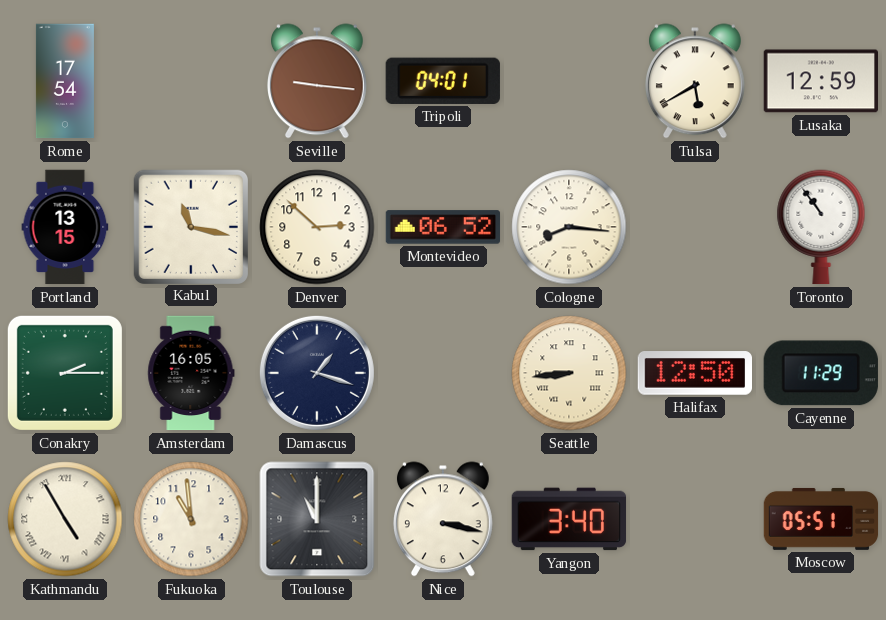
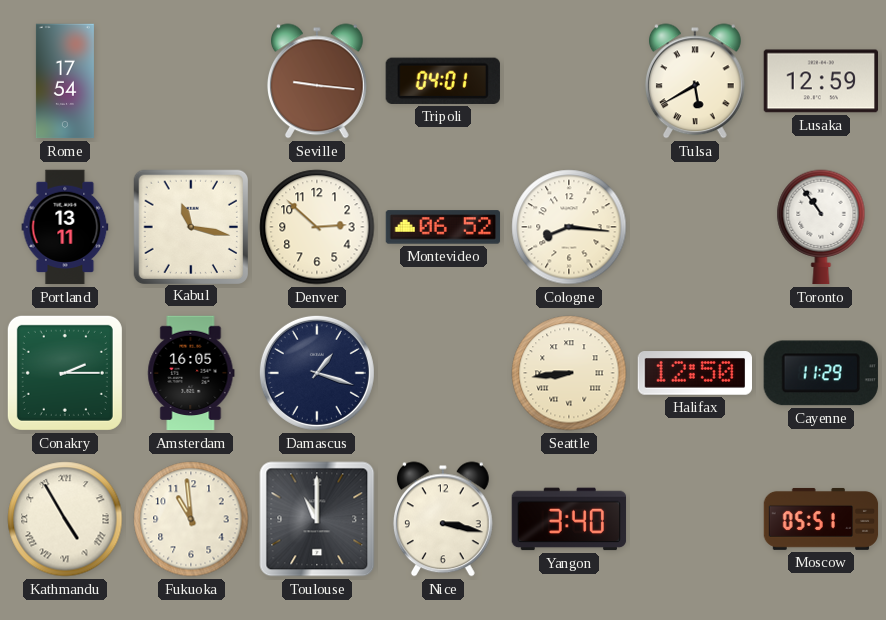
Portland: 13:15 -> 13:11 (65, 227)
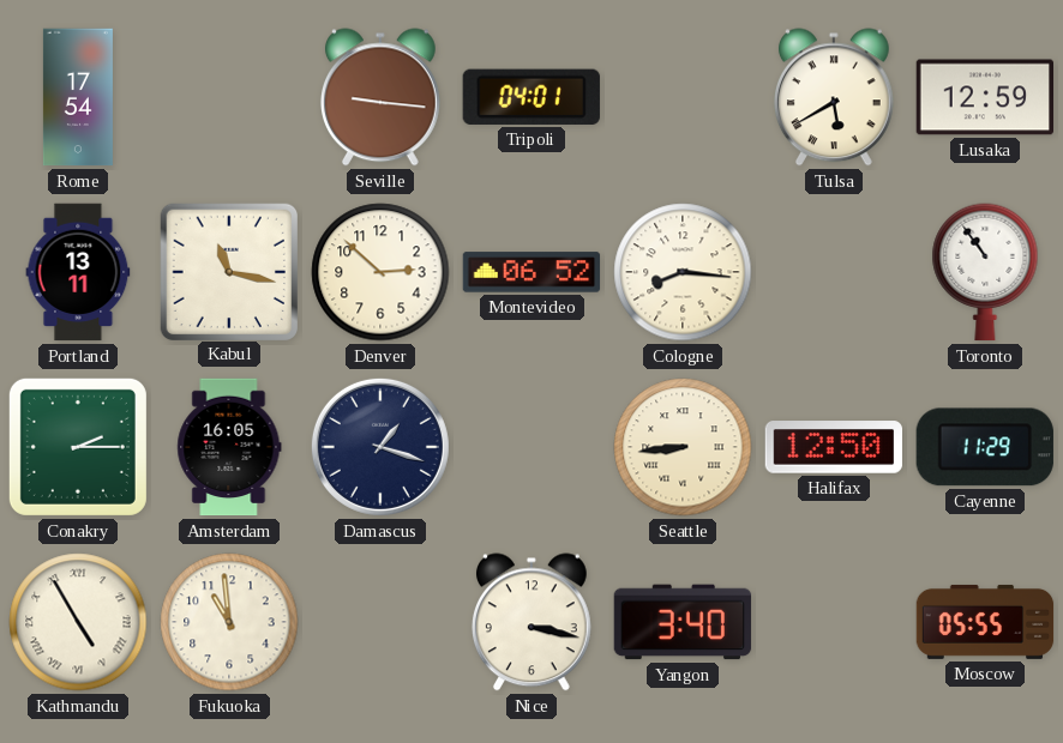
Toulouse: 11:00 -> none (317, 519)
Moscow: 05:51 -> 05:55 (985, 622)
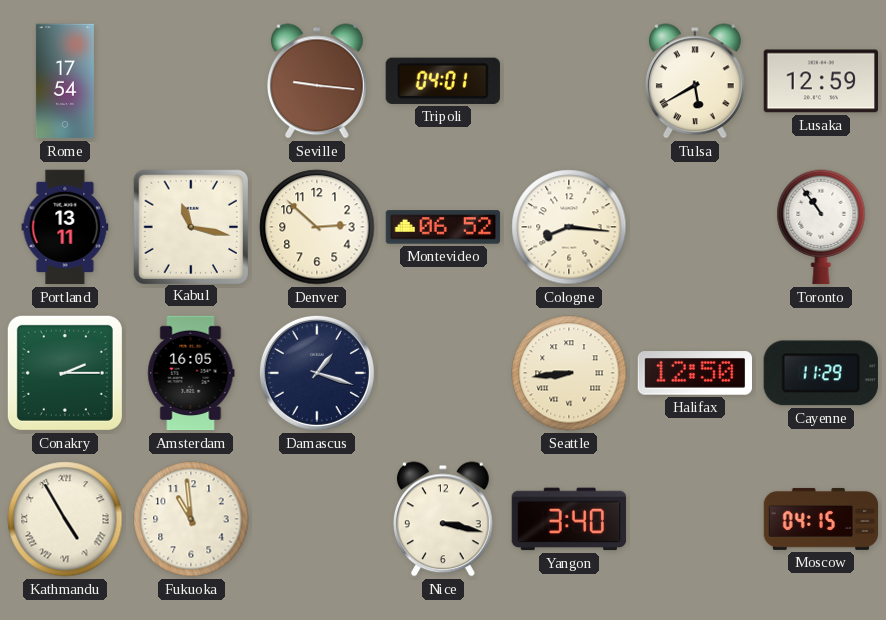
Moscow: 05:55 -> 04:15 (821, 519)
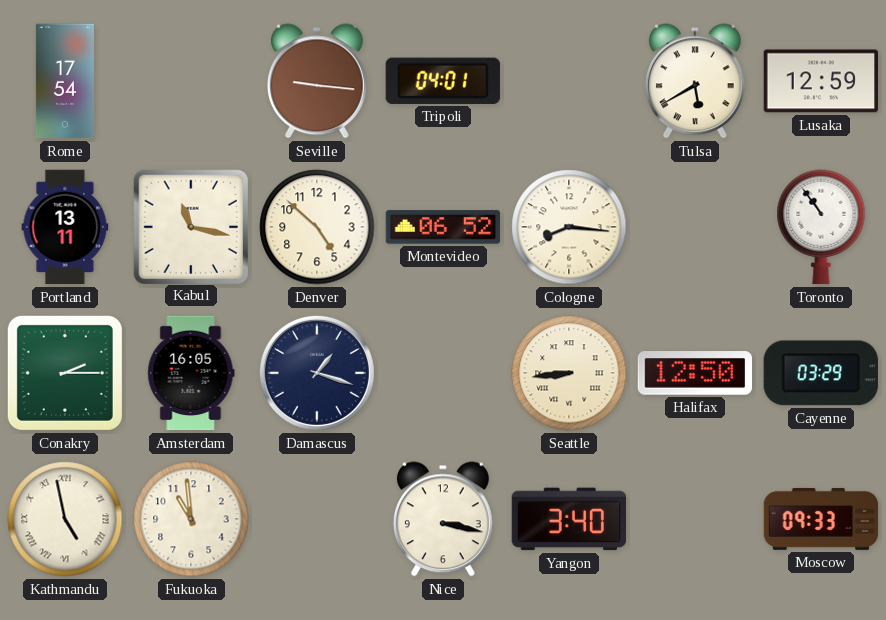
Denver: 2:52 -> 4:52 (317, 227)
Cayenne: 11:29 -> 03:29 (821, 373)
Kathmandu: 4:55 -> 4:58 (65, 519)
Moscow: 04:15 -> 09:33 (821, 519)
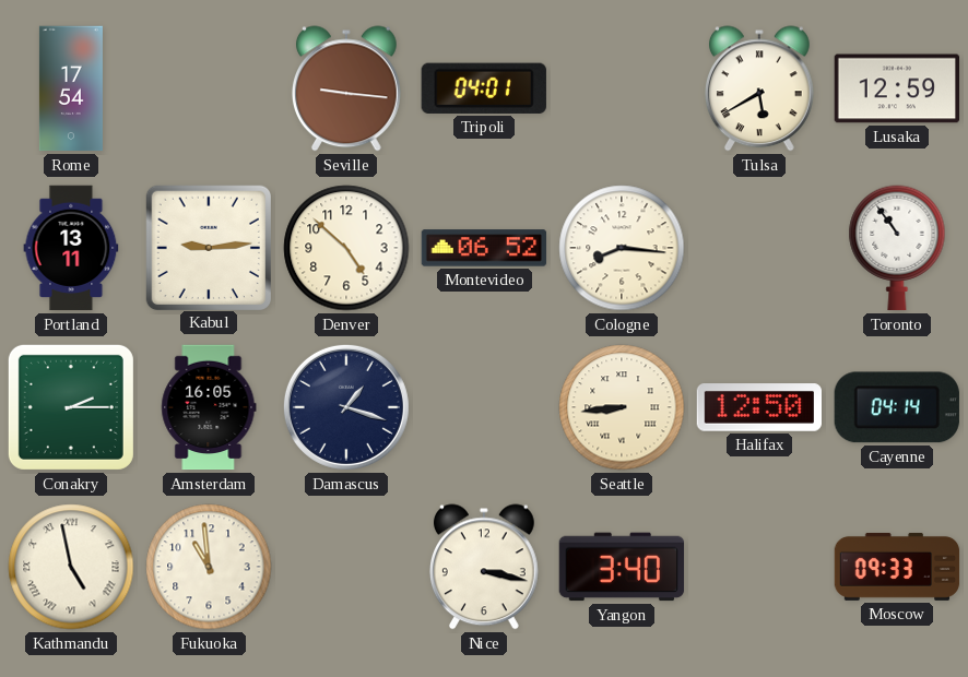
Kabul: 11:17 -> 9:14 (208, 247)
Cayenne: 03:29 -> 04:14 (897, 407)
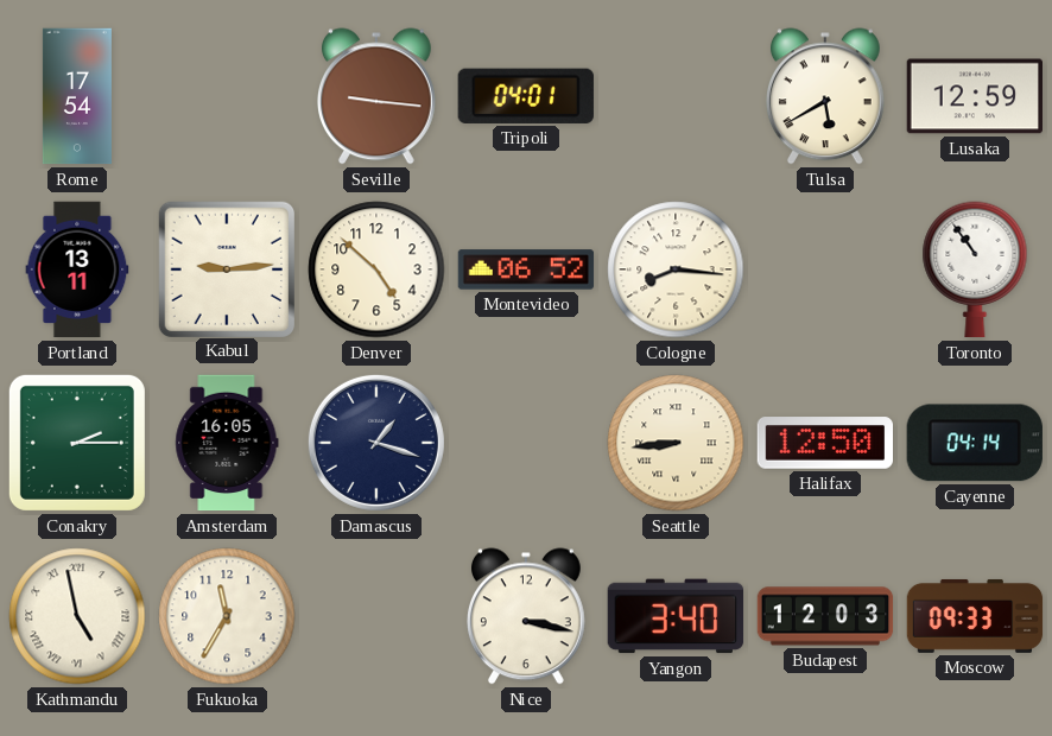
Fukuoka: 10:59 -> 11:35 (227, 616)
Budapest: none -> 12:03 (825, 616)
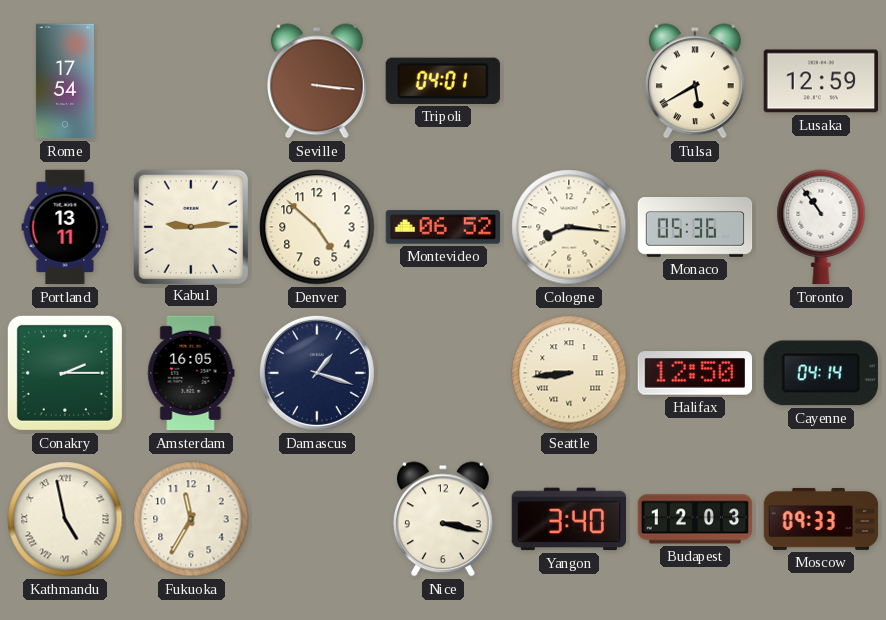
Seville: 9:16 -> 3:16 (317, 81)
Monaco: none -> 05:36 (695, 228)
